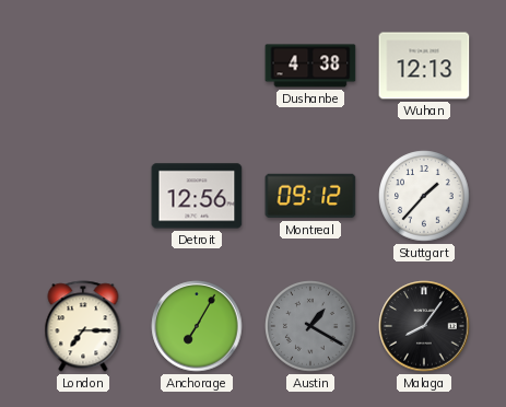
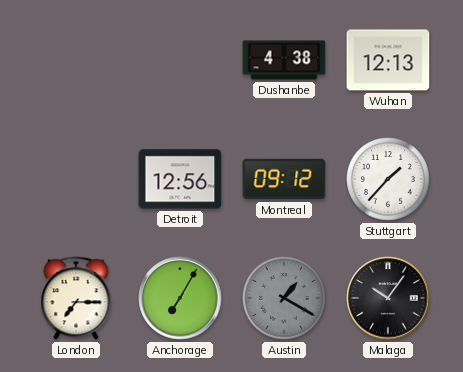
Malaga: 8:06 -> 10:06 (388, 298)
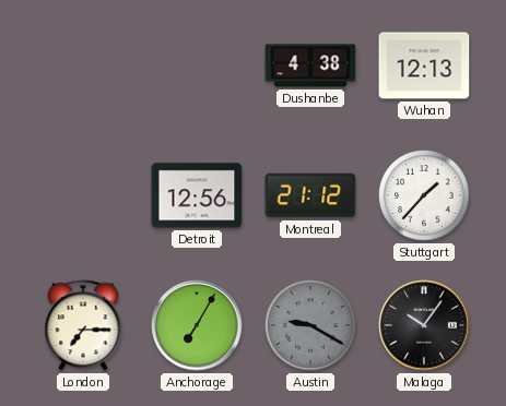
Montreal: 09:12 -> 21:12 (310, 195)
Austin: 1:20 -> 9:20 (310, 325)
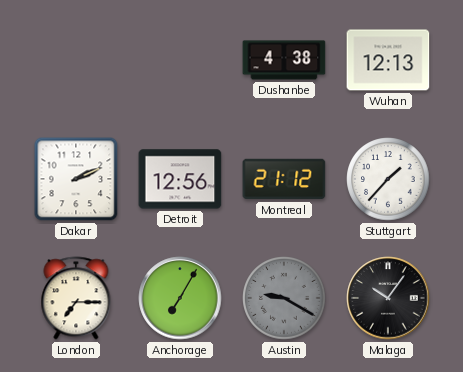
Dakar: none -> 2:11 (76, 179)
